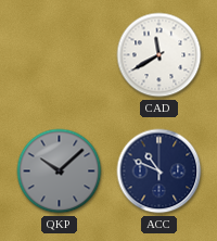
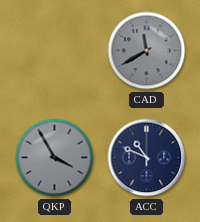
CAD dial: white -> grey (147, 51)
QKP: 10:08 -> 3:55 (55, 158)
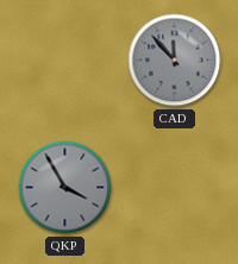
CAD: 11:40 -> 11:53 (175, 61)
ACC: 10:49 -> none (147, 158)
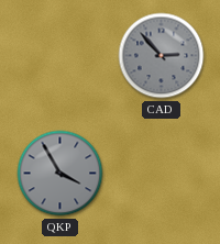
CAD: 11:53 -> 2:53 (162, 56)
